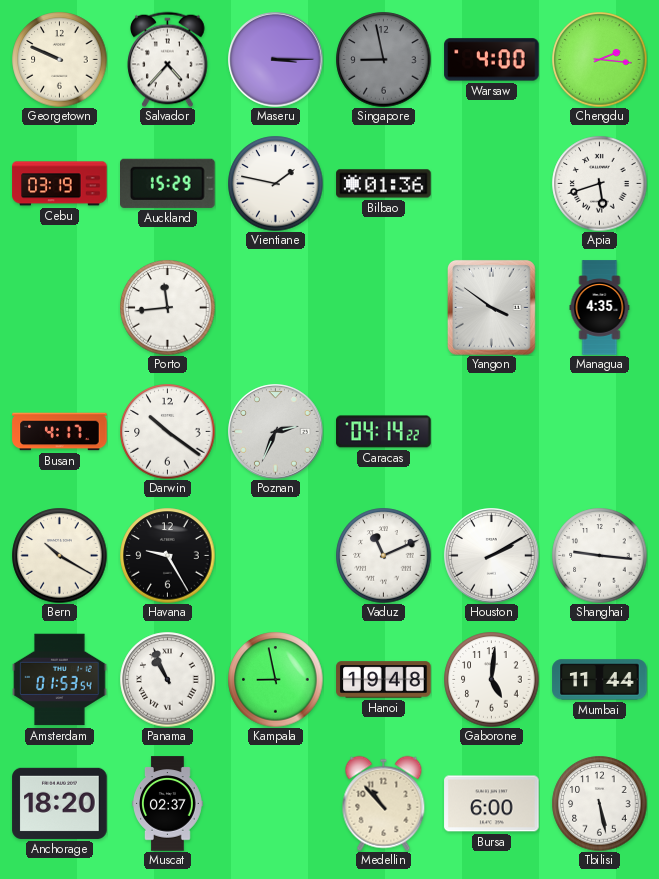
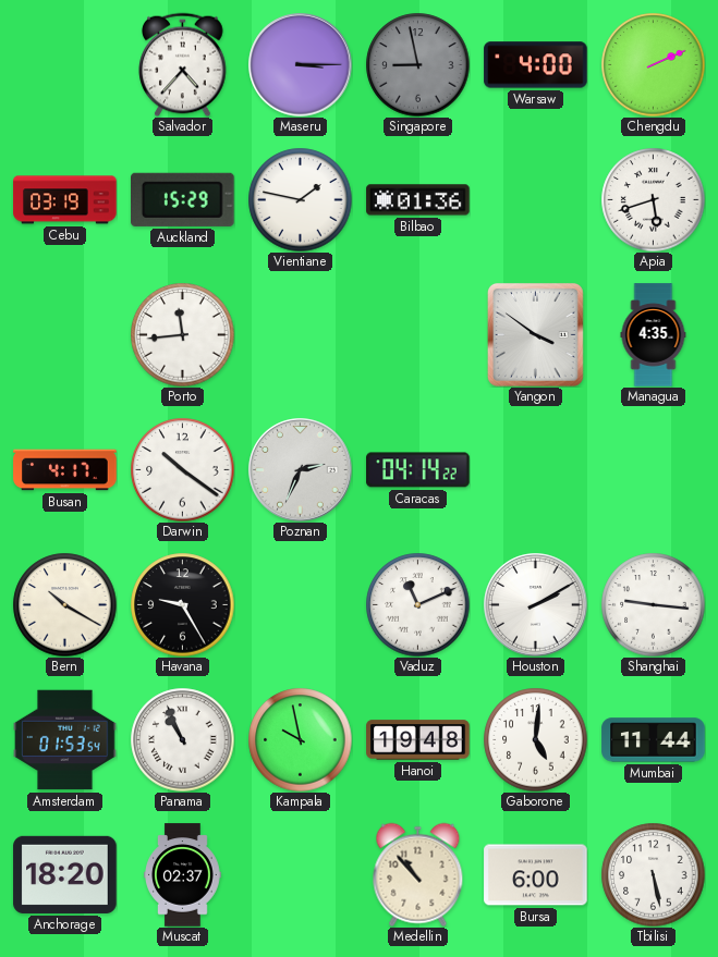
Georgetown: 9:49 -> none (59, 59)
Chengdu: 2:16 -> 2:11 (653, 64)
Kampala: 8:58 -> 9:58 (300, 739)
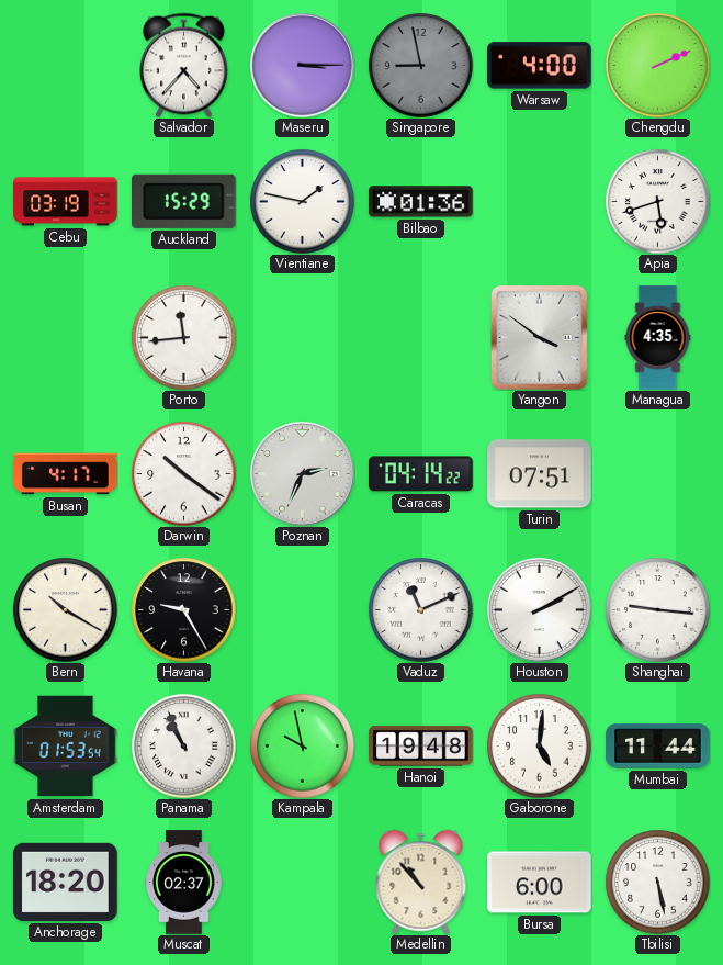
Turin: none -> 07:51 (540, 474)
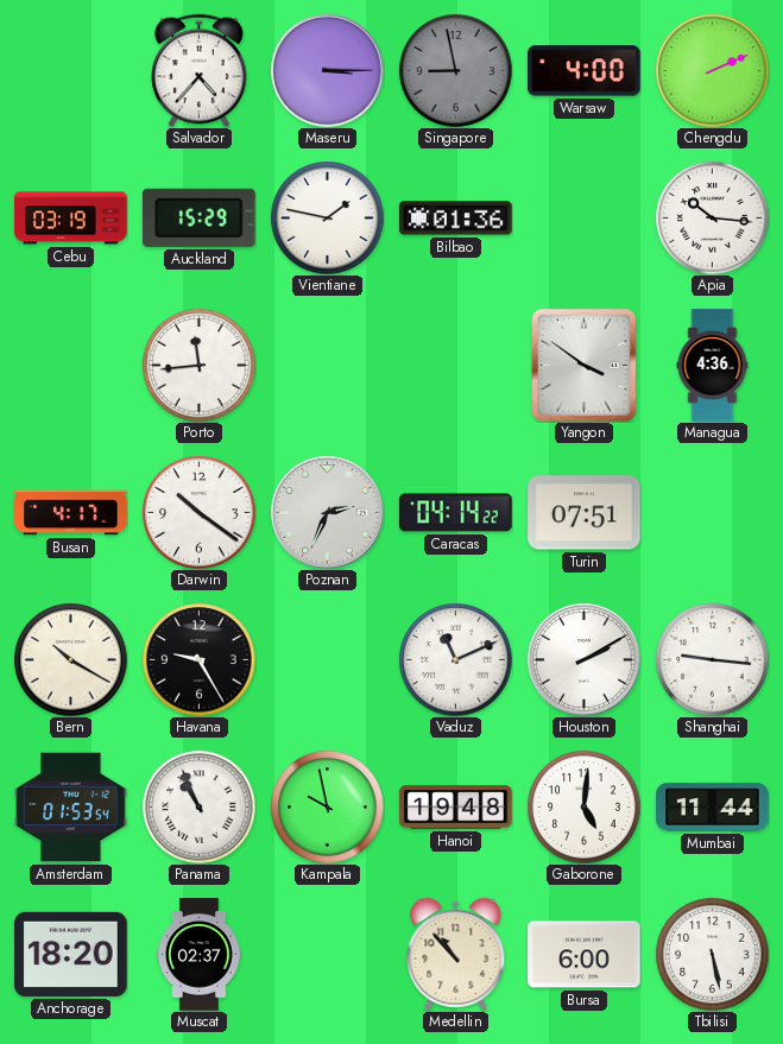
Apia: 5:42 -> 10:16 (712, 217)
Managua: 4:35 -> 4:36 (713, 366)
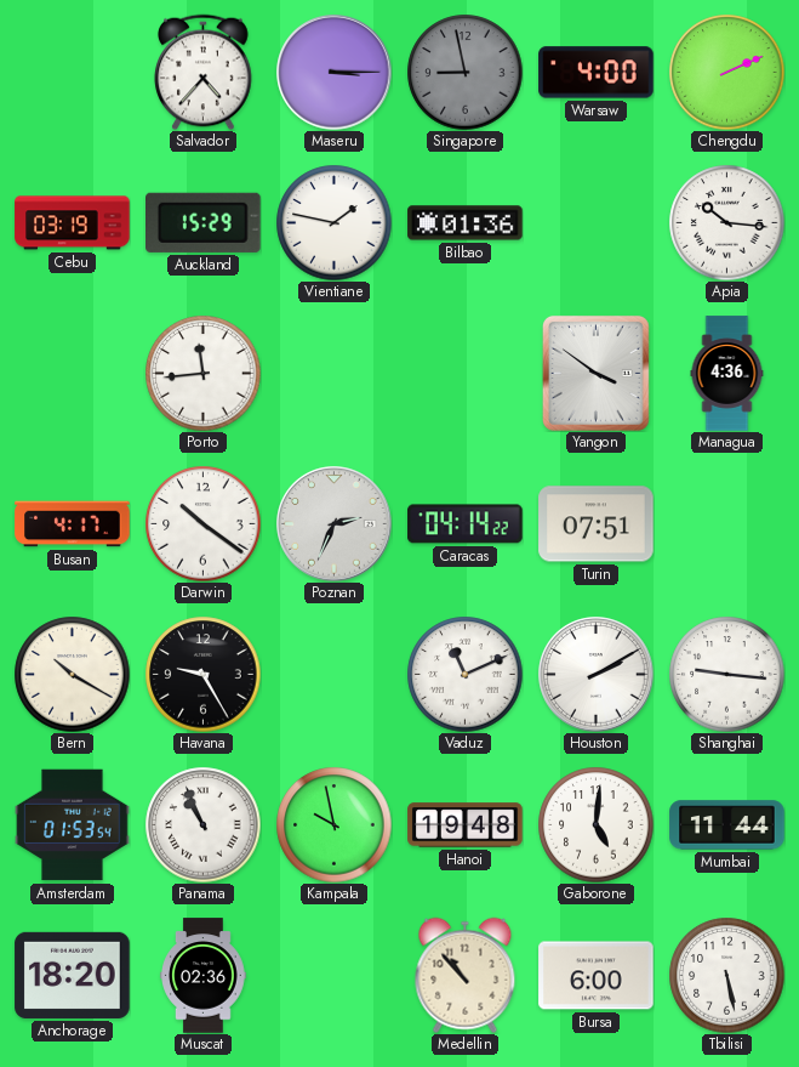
Muscat: 02:37 -> 02:36 (204, 976)
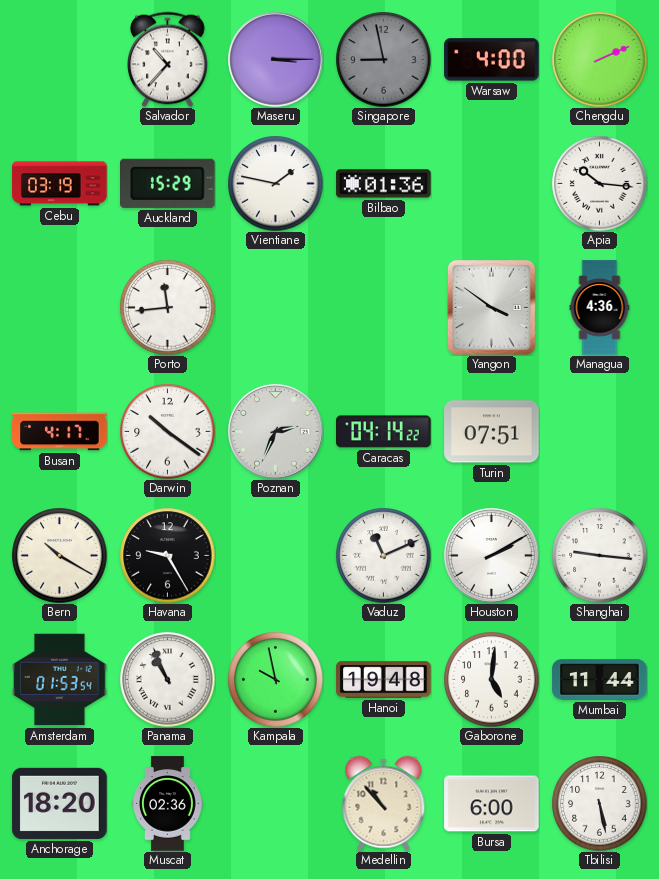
Salvador: 4:37 -> 10:37 (168, 59)
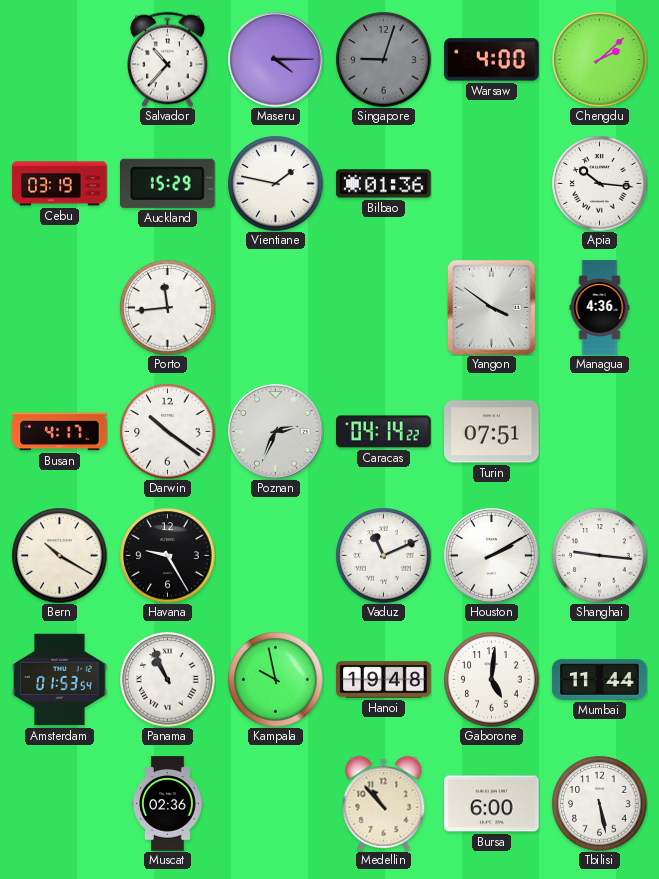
Maseru: 3:15 -> 4:15 (276, 60)
Singapore: 8:58 -> 9:03 (383, 59)
Chengdu: 2:11 -> 2:08 (599, 59)
Anchorage: 18:20 -> none (60, 803)
